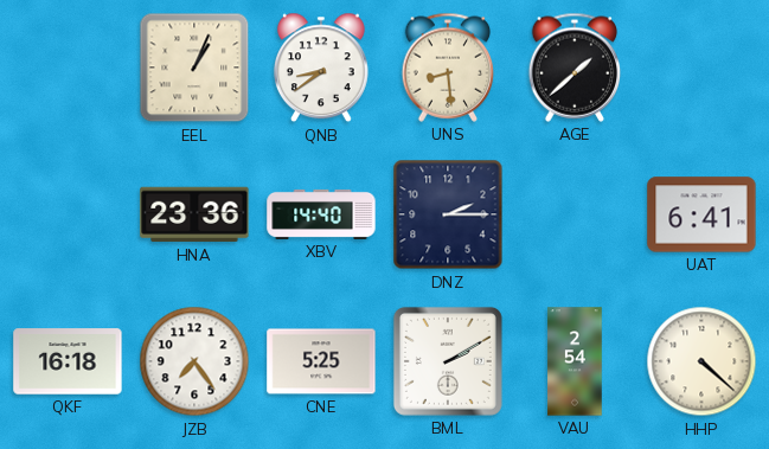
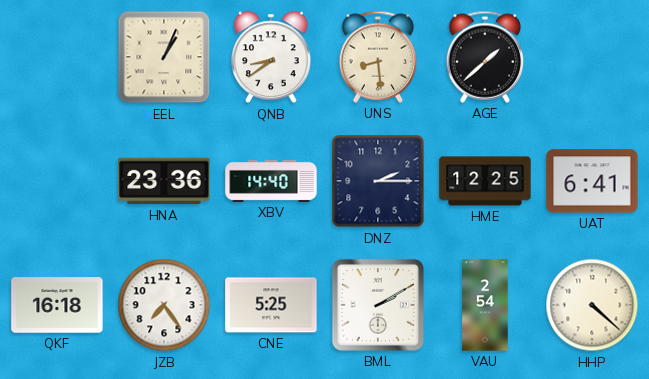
HME: none -> 12:25 (485, 181)
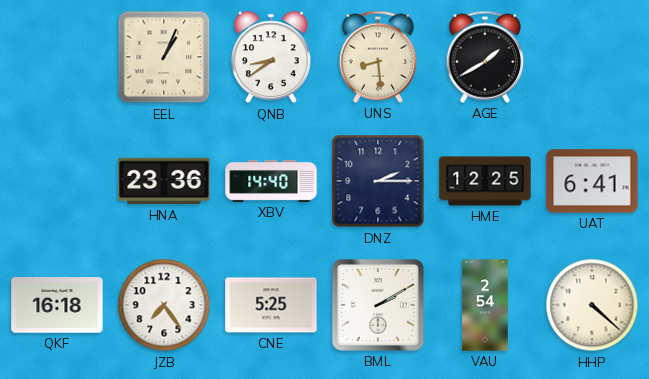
AGE: 1:38 -> 1:40 (485, 57)
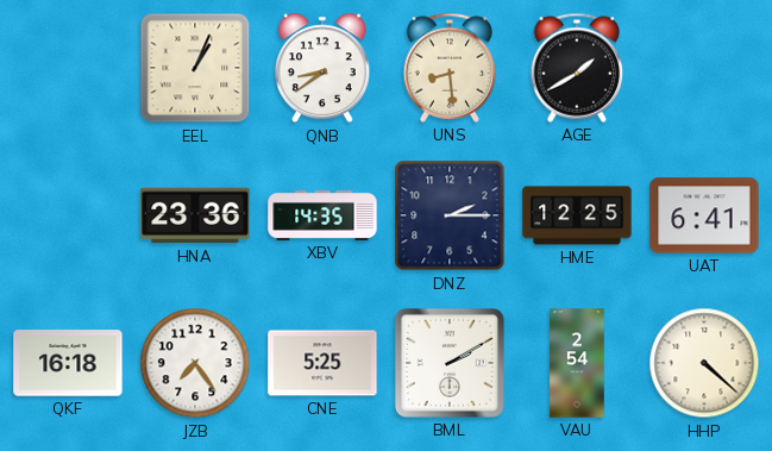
XBV: 14:40 -> 14:35 (322, 215)
